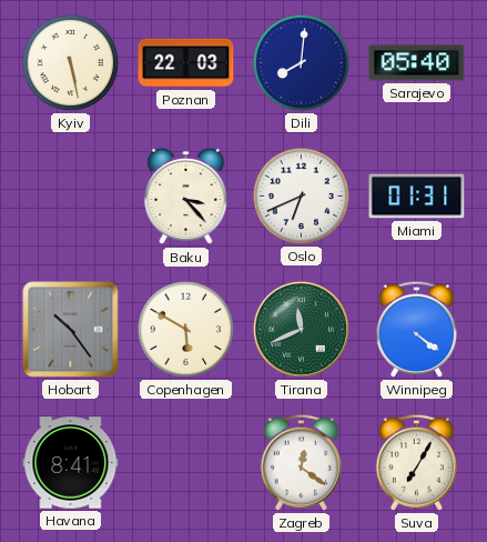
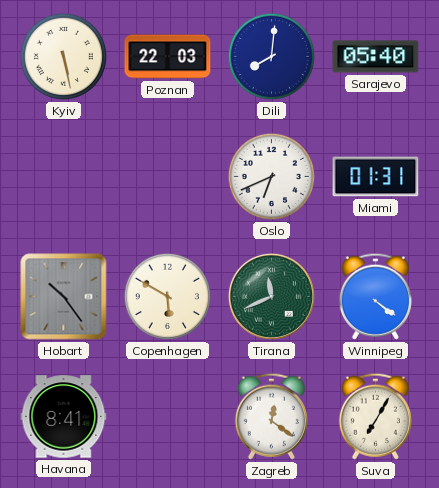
Baku: 3:23 -> none (186, 197)
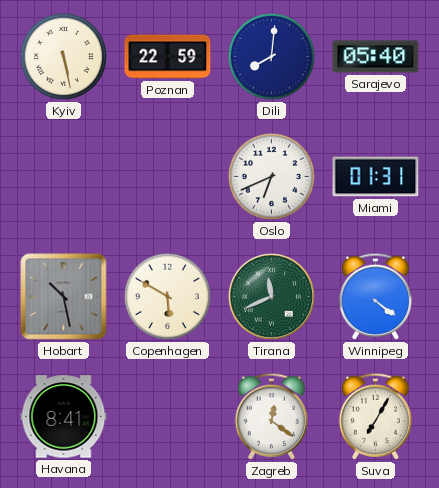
Poznan: 22:03 -> 22:59 (168, 57)
Hobart: 10:24 -> 10:28 (64, 297)
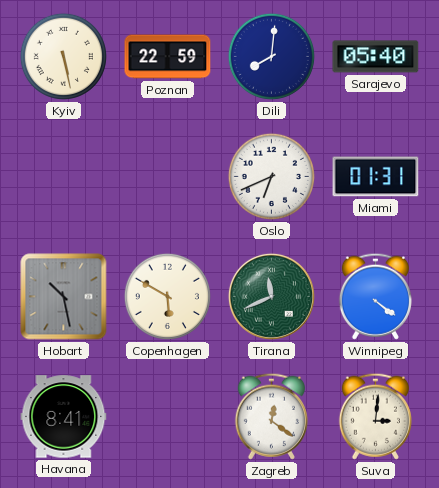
Suva: 7:05 -> 3:01 (375, 416)
